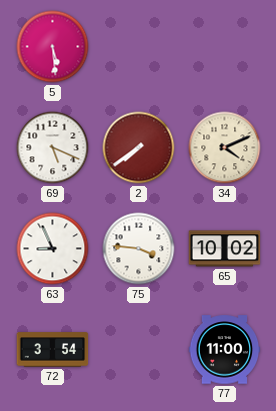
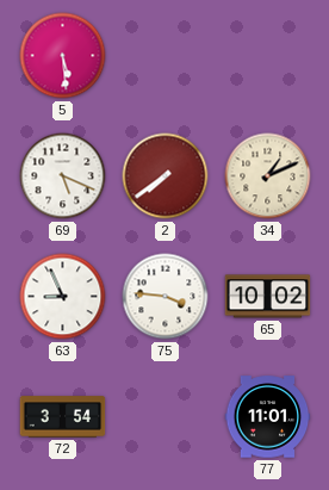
34: 4:11 -> 1:11 (268, 176)
77: 11:00 -> 11:01 (268, 417)
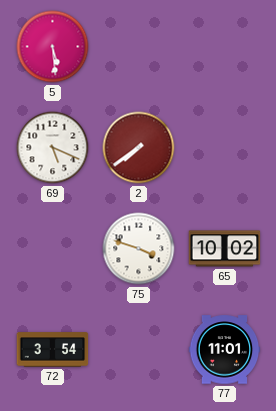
34: 1:11 -> none (268, 176)
63: 8:56 -> none (63, 297)
75: 3:46 -> 3:48 (139, 249)
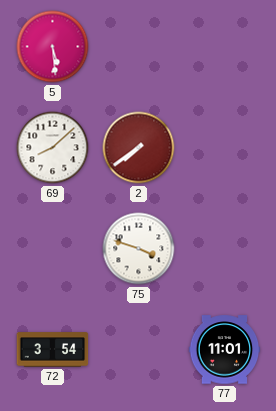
69: 5:19 -> 8:08 (53, 148)
65: 10:02 -> none (225, 249)
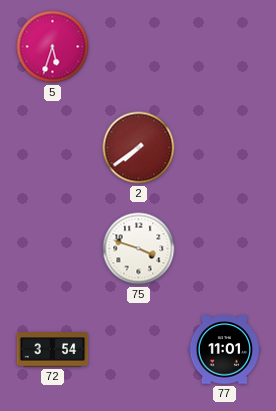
5: 5:29 -> 5:33 (53, 47)
69: 8:08 -> none (53, 148)
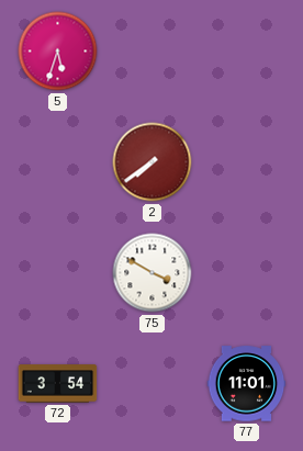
75: 3:48 -> 3:50 (153, 273)
